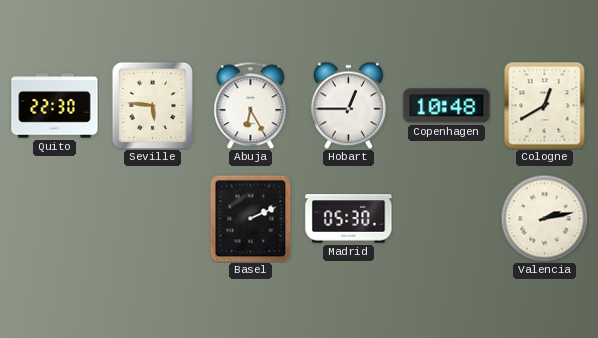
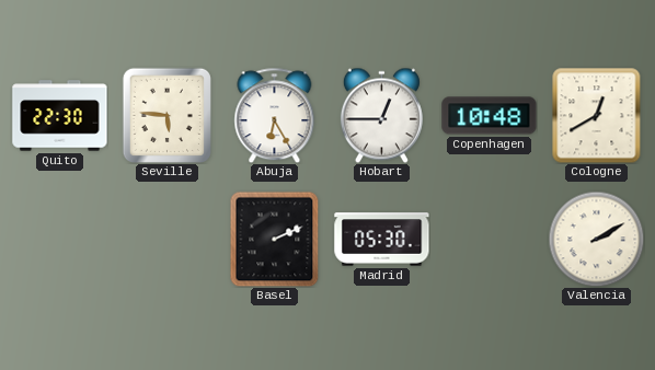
Valencia: 2:13 -> 2:10 (596, 239)
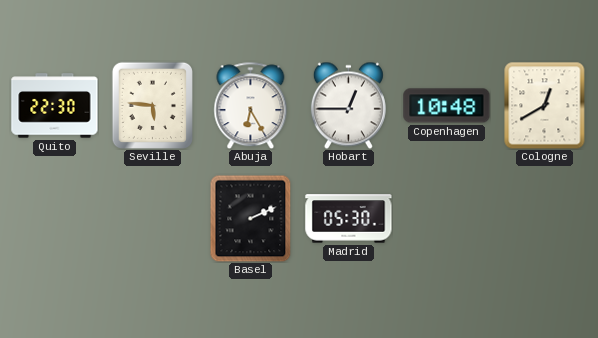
Valencia: 2:10 -> none (596, 239)
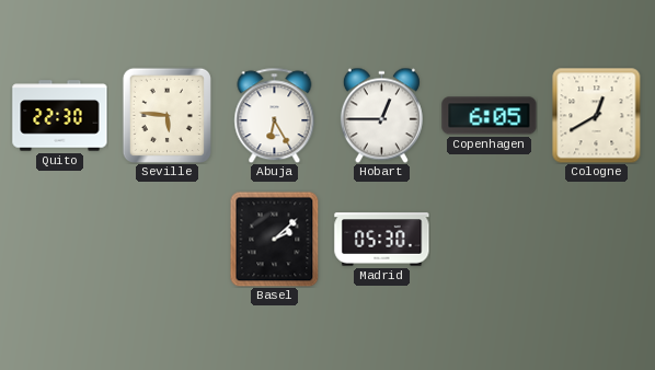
Copenhagen: 10:48 -> 6:05 (490, 116)
Basel: 2:11 -> 2:08 (275, 239)
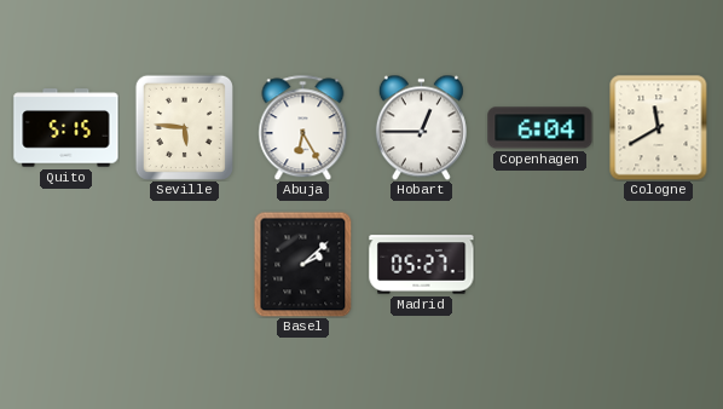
Quito: 22:30 -> 5:15 (66, 128)
Copenhagen: 6:05 -> 6:04 (540, 128)
Cologne: 12:40 -> 11:40 (659, 127)
Madrid: 05:30 -> 05:27 (422, 265)
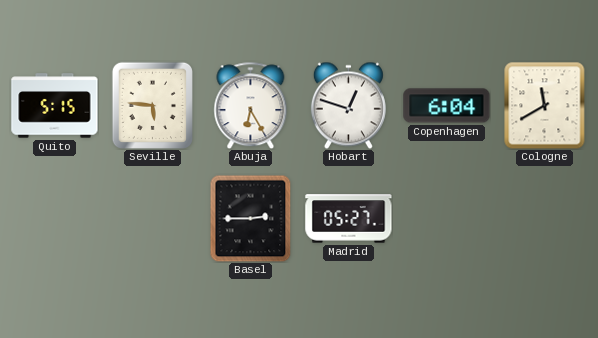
Hobart: 12:45 -> 12:48 (348, 105)
Basel: 2:08 -> 2:45 (251, 218)
